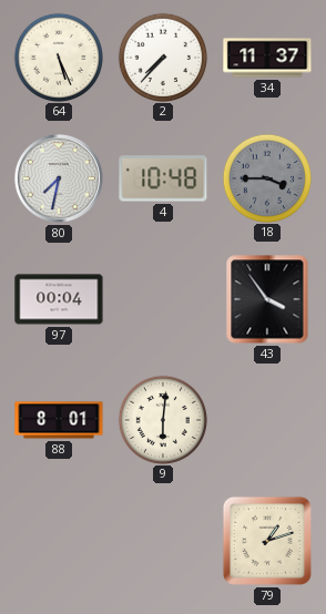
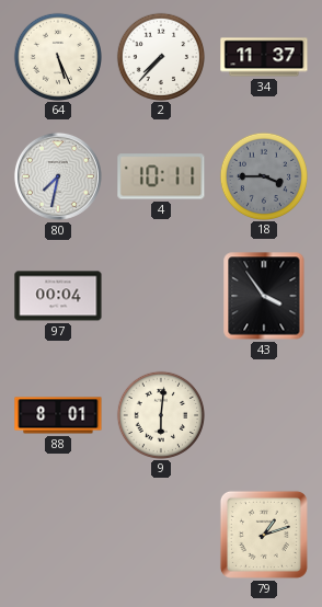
4: 10:48 -> 10:11 (161, 176)
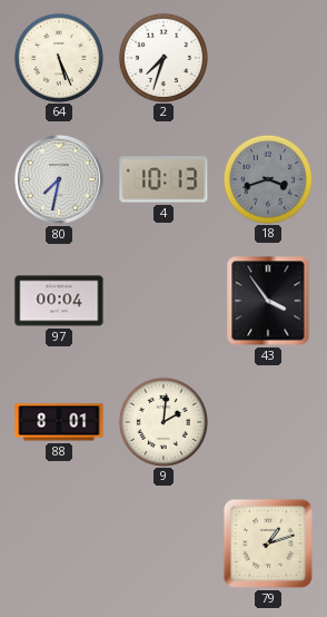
2: 7:37 -> 7:33 (162, 57)
34: 11:37 -> none (264, 57)
4: 10:11 -> 10:13 (163, 179)
18: 3:45 -> 3:42 (267, 178)
9: 6:01 -> 2:01 (162, 421)
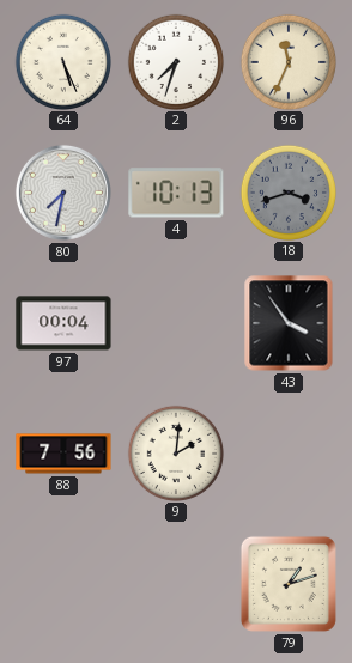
96: none -> 11:34 (287, 61)
88: 8:01 -> 7:56 (63, 454)
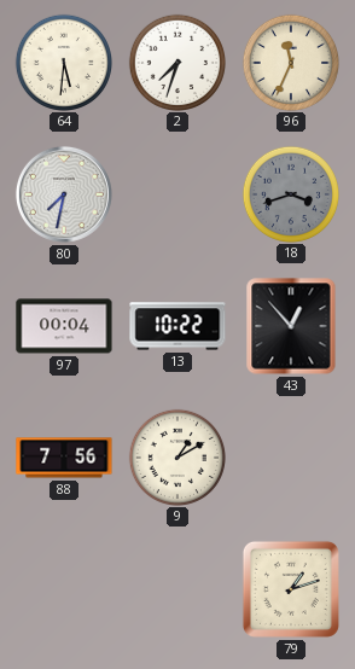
64: 5:26 -> 5:31 (63, 62)
4: 10:13 -> none (176, 193)
13: none -> 10:22 (177, 326)
43: 3:54 -> 12:53 (291, 326)
9: 2:01 -> 1:10 (176, 456)
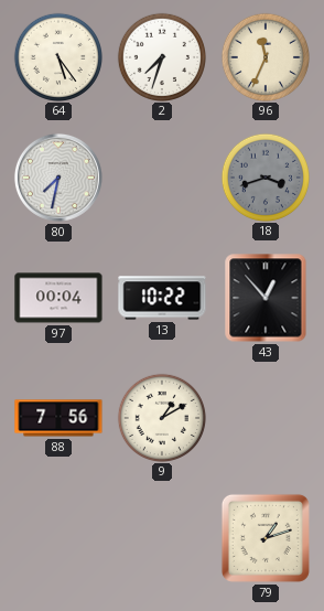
64: 5:31 -> 5:24 (57, 56)
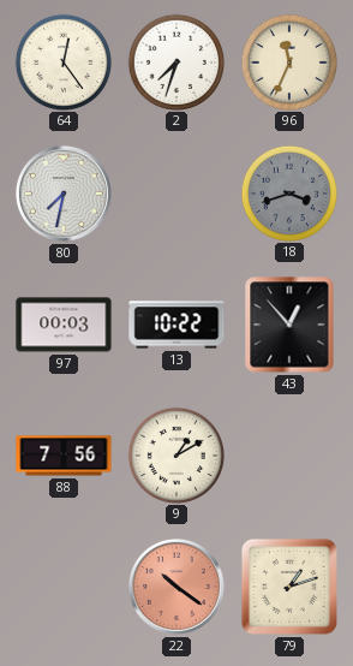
64: 5:24 -> 12:24 (62, 61)
97: 00:04 -> 00:03 (64, 325)
22: none -> 10:21 (176, 587)
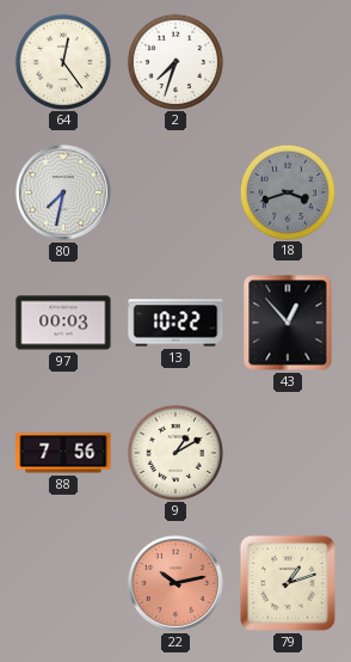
96: 11:34 -> none (288, 61)
22: 10:21 -> 10:13 (176, 583)
